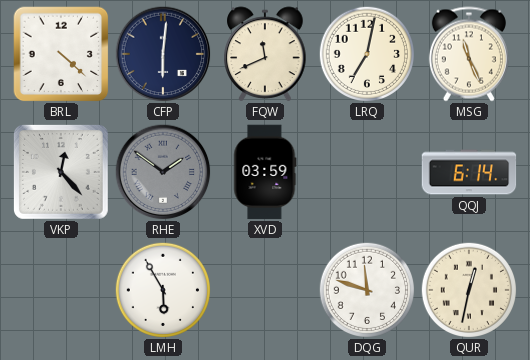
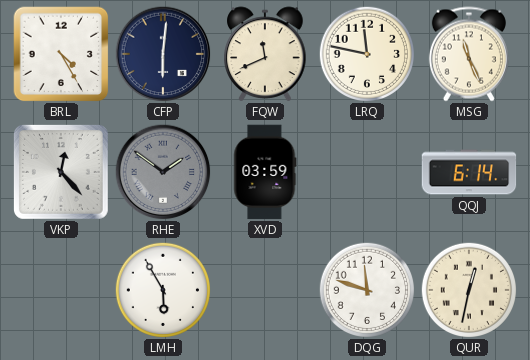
BRL: 4:22 -> 4:25 (61, 54)
LRQ: 7:02 -> 11:47 (366, 53)
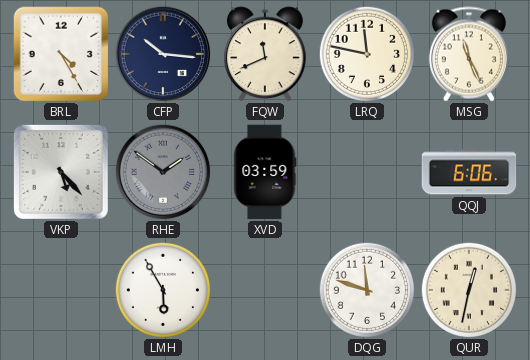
CFP: 6:01 -> 10:16 (163, 54)
VKP: 12:23 -> 5:23 (61, 172)
QQJ: 6:14 -> 6:06 (469, 172)
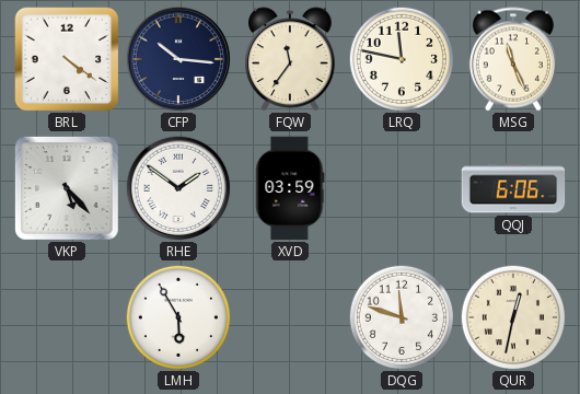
BRL: 4:25 -> 4:21 (67, 59)
FQW: 11:41 -> 11:36 (290, 59)
RHE dial: grey -> white (178, 188)
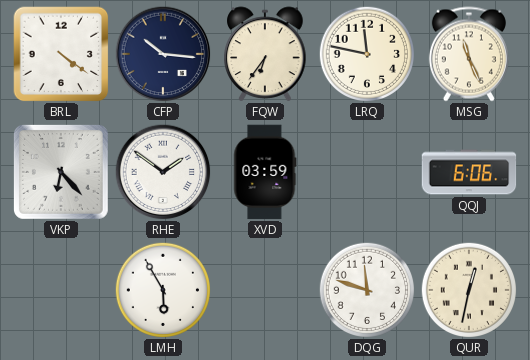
FQW: 11:36 -> 6:36 (265, 54)
VKP: 5:23 -> 6:23 (61, 172)
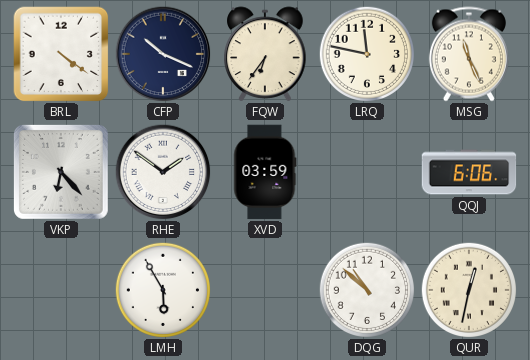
CFP: 10:16 -> 10:19 (163, 54)
DQG: 11:48 -> 10:52 (366, 289)
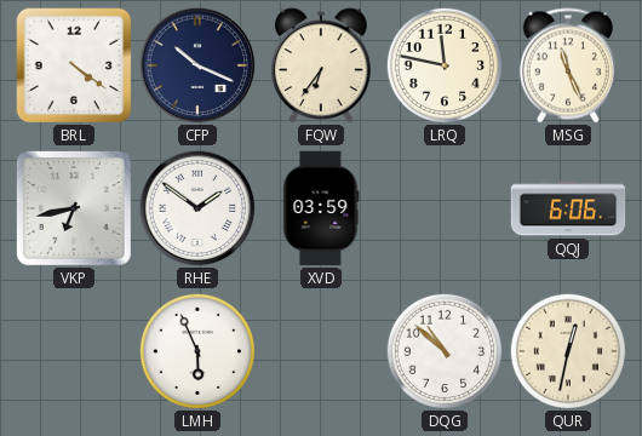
VKP: 6:23 -> 6:43 (74, 208)
LMH: 5:55 -> 5:56 (196, 350)
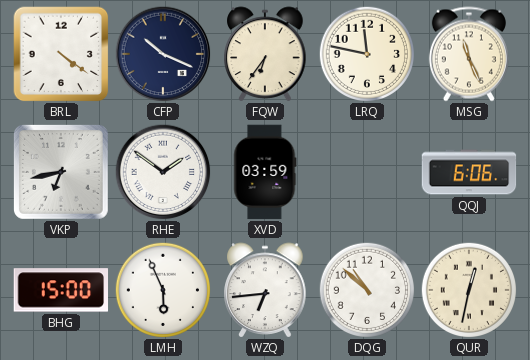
BHG: none -> 15:00 (61, 290)
WZQ: none -> 6:44 (265, 290)
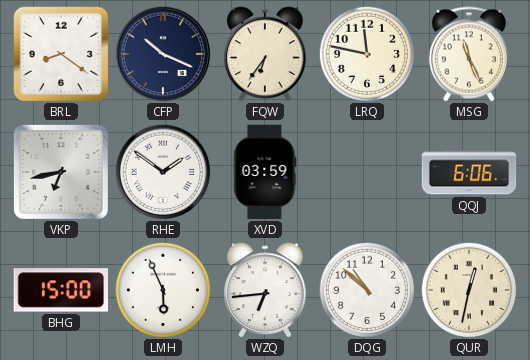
BRL: 4:21 -> 8:21 (61, 54)
